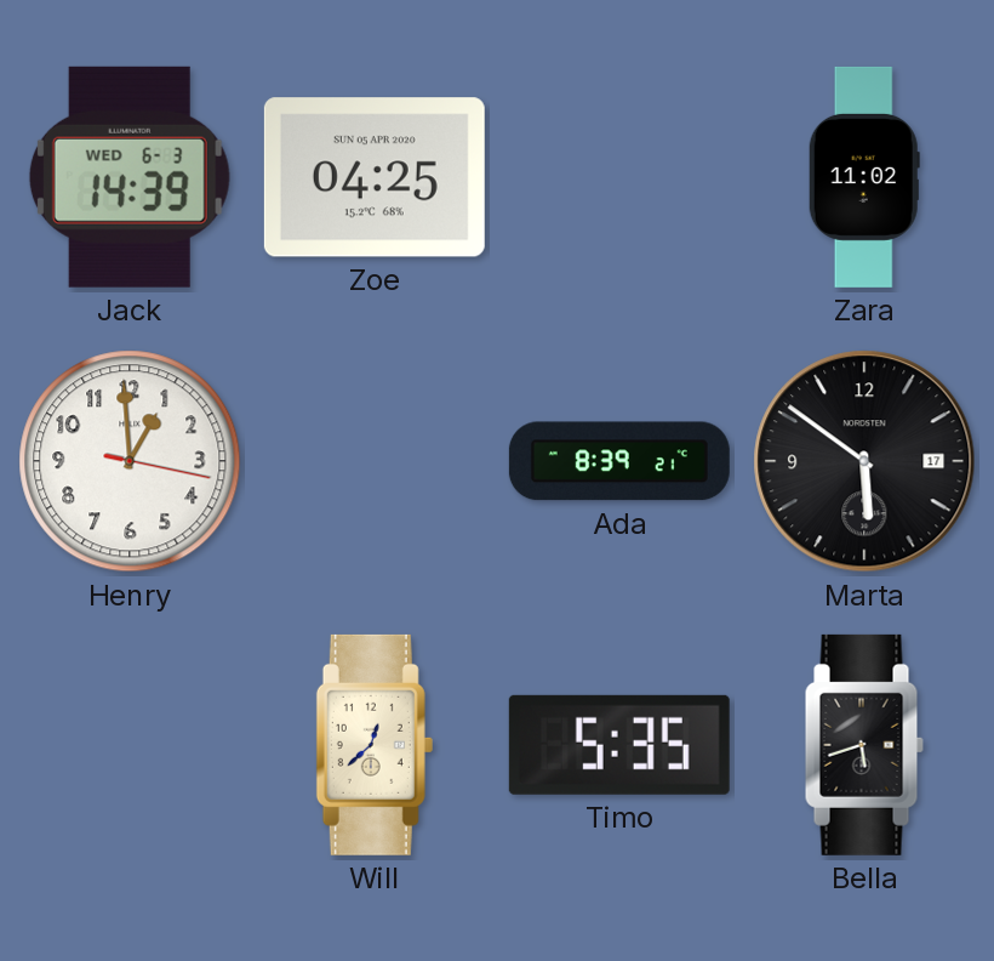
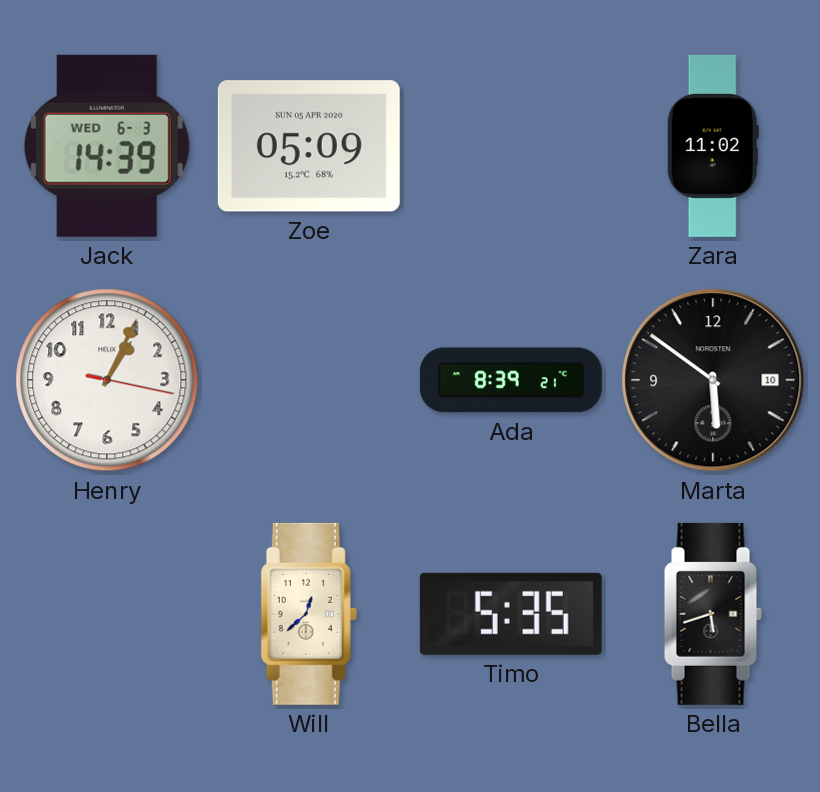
Zoe: 04:25 -> 05:09 (309, 146)
Henry: 12:59 -> 1:04 (107, 380)
Marta date: 17 -> 10 (713, 380)
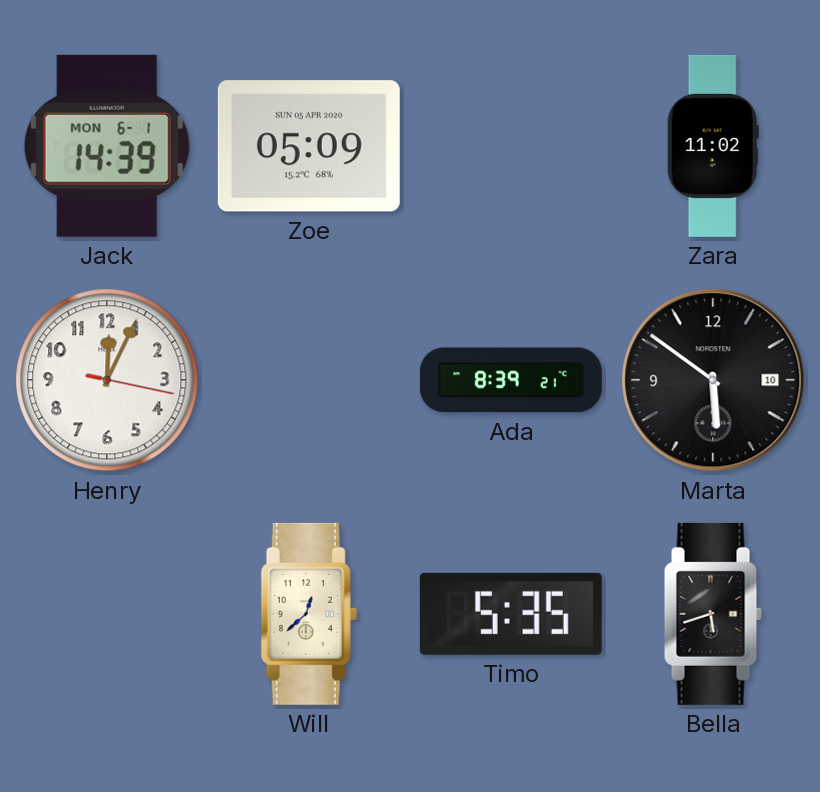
Jack date: WED 6-3 -> MON 6-1 (107, 146)
Henry: 1:04 -> 12:04 (107, 380)
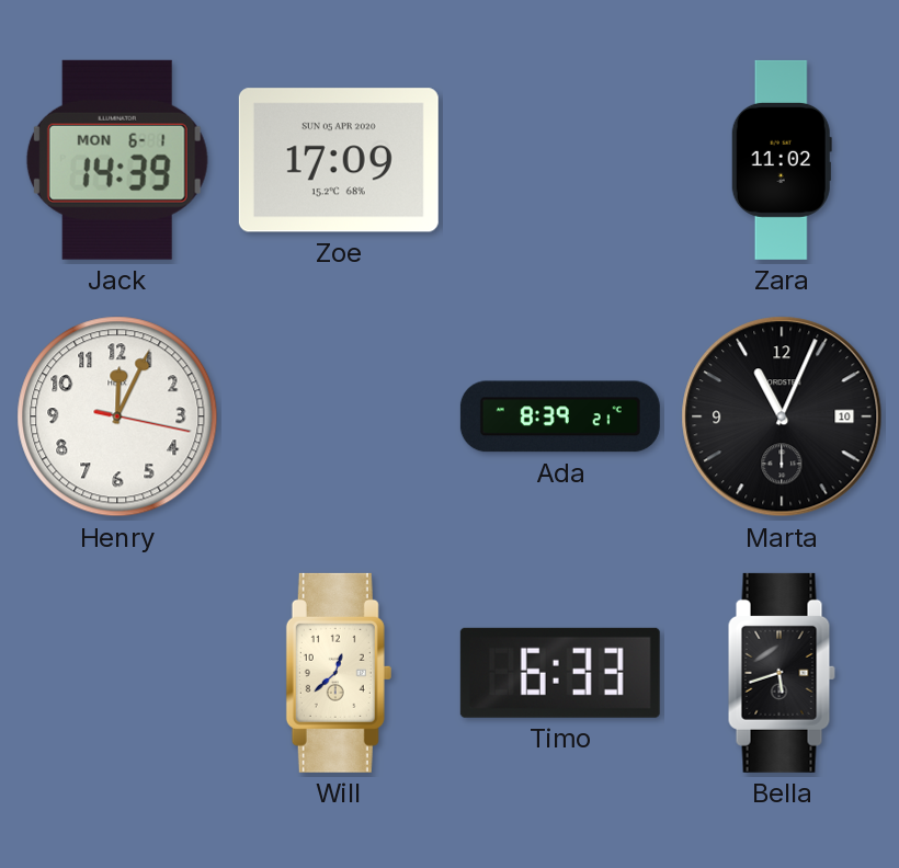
Zoe: 05:09 -> 17:09 (339, 160)
Marta: 5:51 -> 11:04 (782, 416)
Timo: 5:35 -> 6:33 (560, 673)
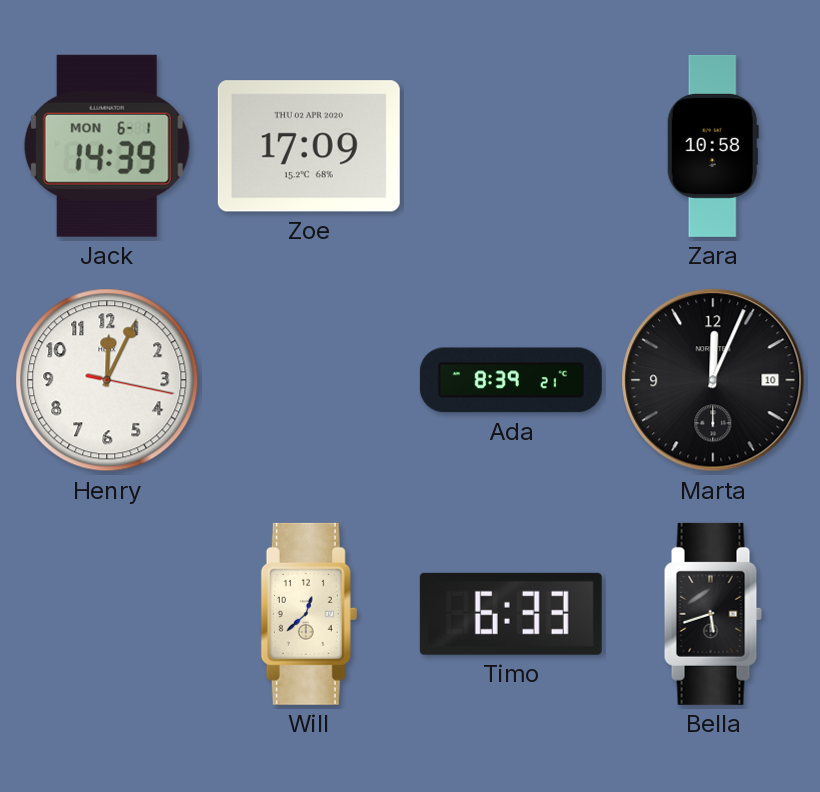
Zoe date: SUN 05 APR 2020 -> THU 02 APR 2020 (309, 146)
Zara: 11:02 -> 10:58 (713, 146)
Marta: 11:04 -> 12:04 (713, 380)
